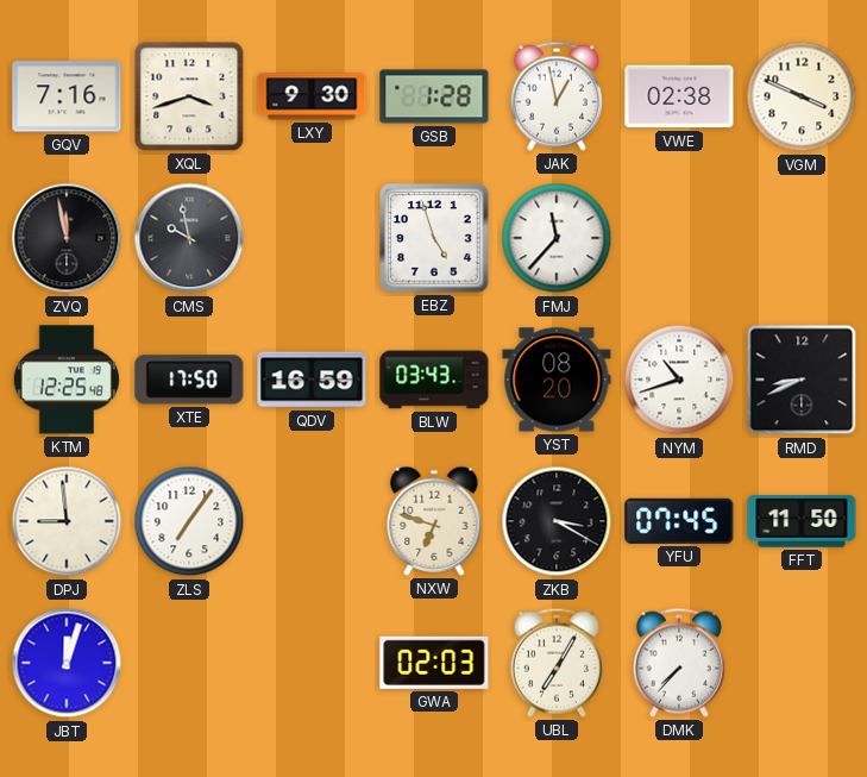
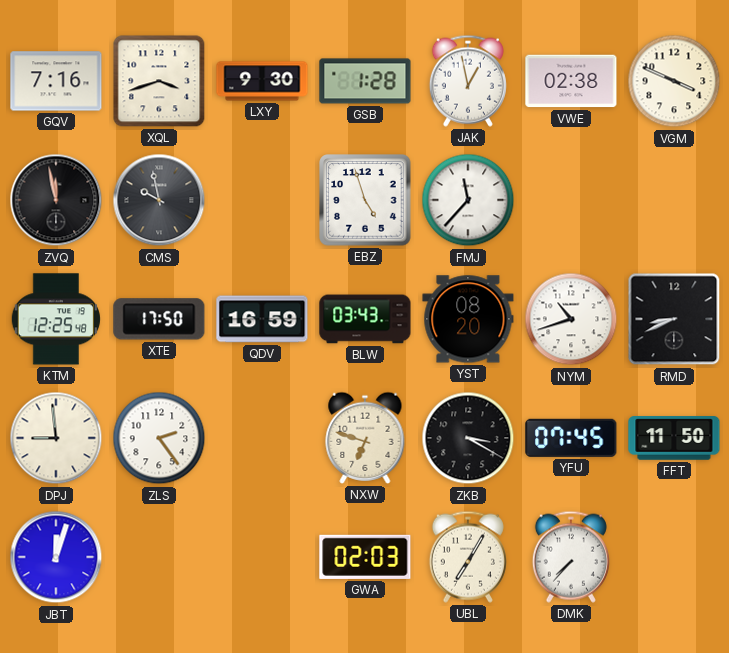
ZLS: 7:06 -> 2:24 (159, 438)
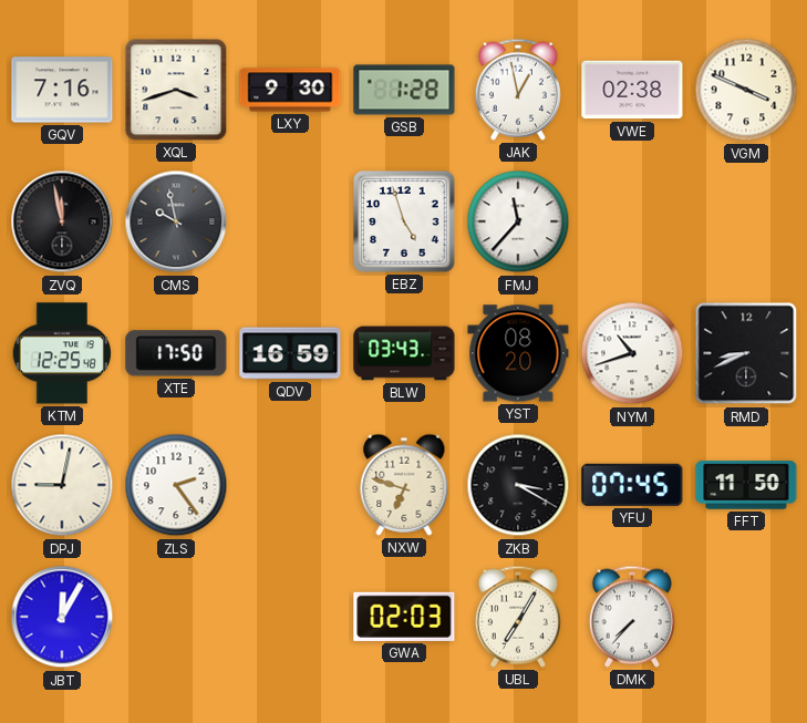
DPJ: 8:59 -> 9:02 (62, 485)
JBT: 12:03 -> 12:05 (62, 617)
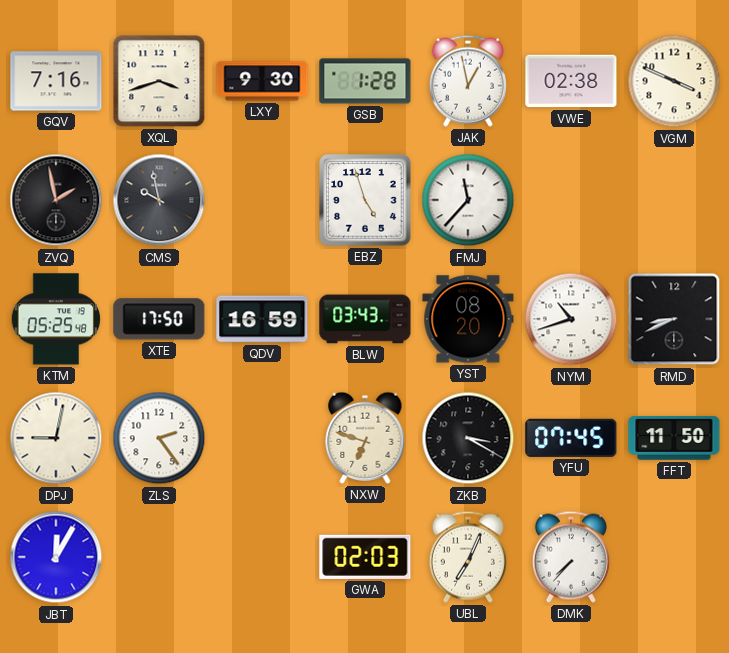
ZVQ: 11:58 -> 1:58 (56, 200)
KTM: 12:25 -> 05:25 (56, 319)
UBL: 7:05 -> 7:04 (468, 557)
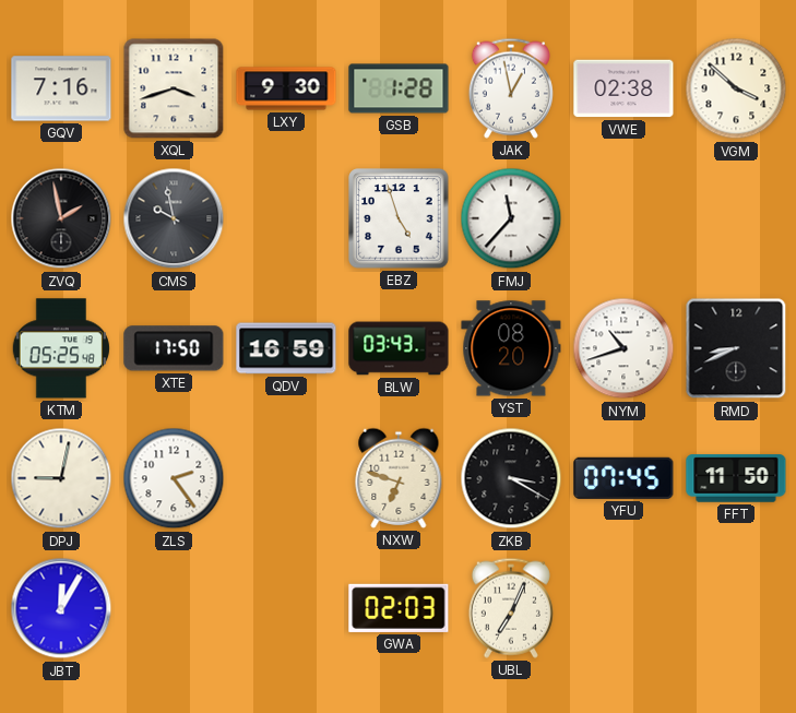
VGM: 3:49 -> 3:52 (736, 88)
DMK: 7:37 -> none (571, 557)
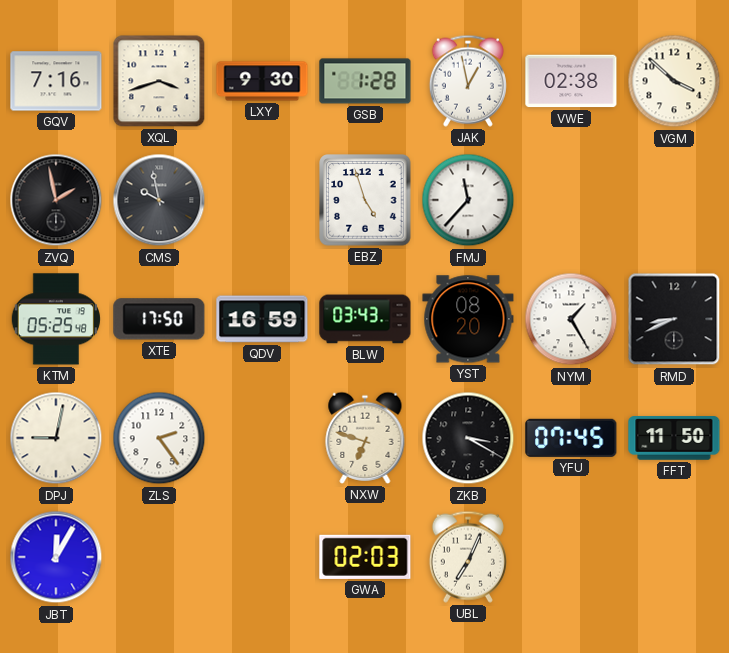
NYM: 10:42 -> 1:25 (571, 319)
